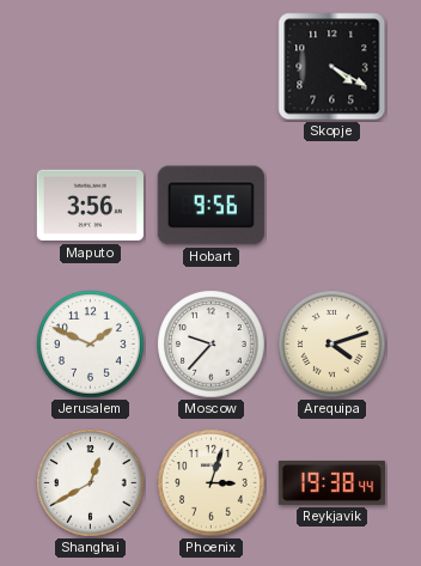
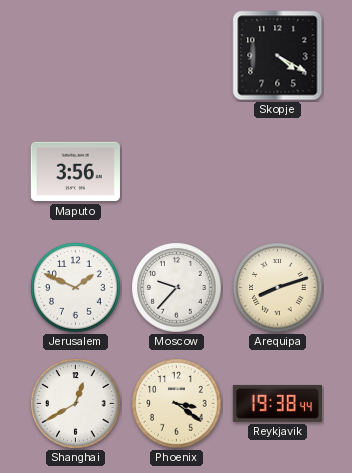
Hobart: 9:56 -> none (210, 206)
Arequipa: 4:12 -> 8:12 (278, 288)
Phoenix: 3:03 -> 3:21 (177, 404)
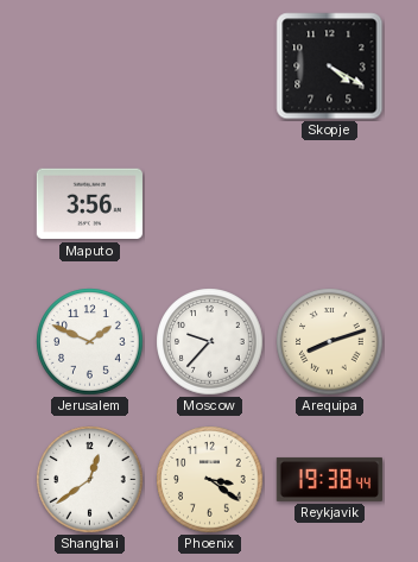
Shanghai: 12:40 -> 12:39 (90, 480)
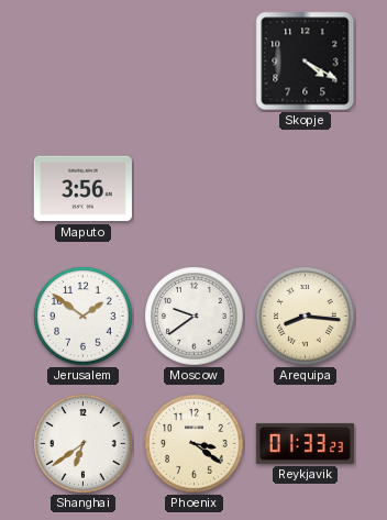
Jerusalem: 1:49 -> 1:51 (84, 317)
Moscow: 9:37 -> 9:39 (195, 317)
Arequipa: 8:12 -> 8:16 (306, 317)
Shanghai: 12:39 -> 6:39 (84, 444)
Reykjavik: 19:38 -> 01:33 (305, 443)
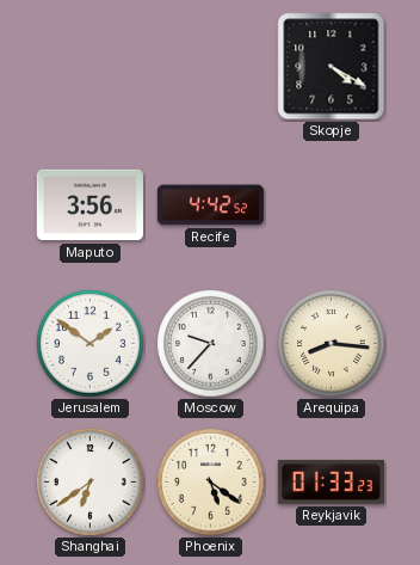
Recife: none -> 4:42 (210, 205)
Moscow: 9:39 -> 9:37 (211, 344)
Phoenix: 3:21 -> 5:21 (211, 483)
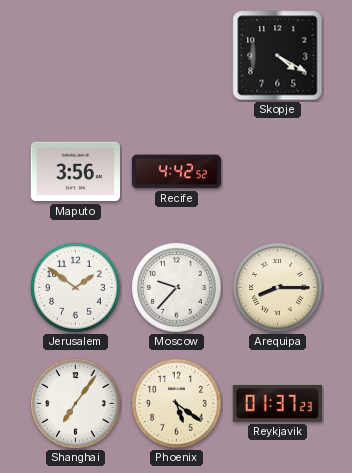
Arequipa: 8:16 -> 8:15 (278, 288)
Shanghai: 6:39 -> 7:06 (76, 404)
Reykjavik: 01:33 -> 01:37 (277, 403)
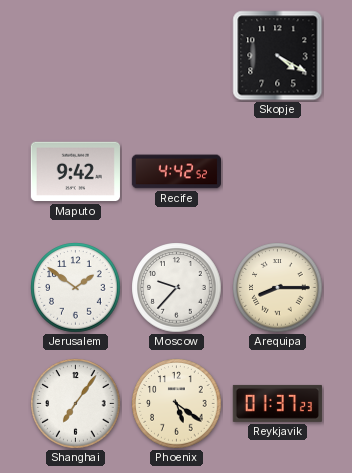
Maputo: 3:56 -> 9:42 (75, 172)
